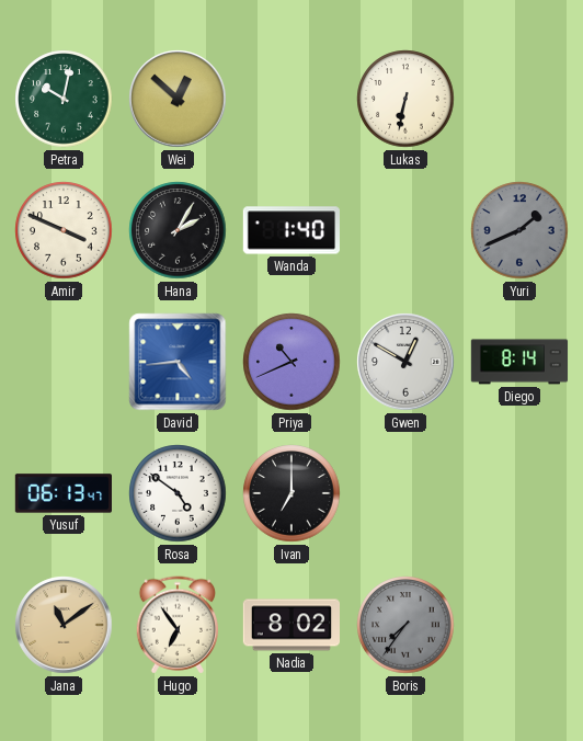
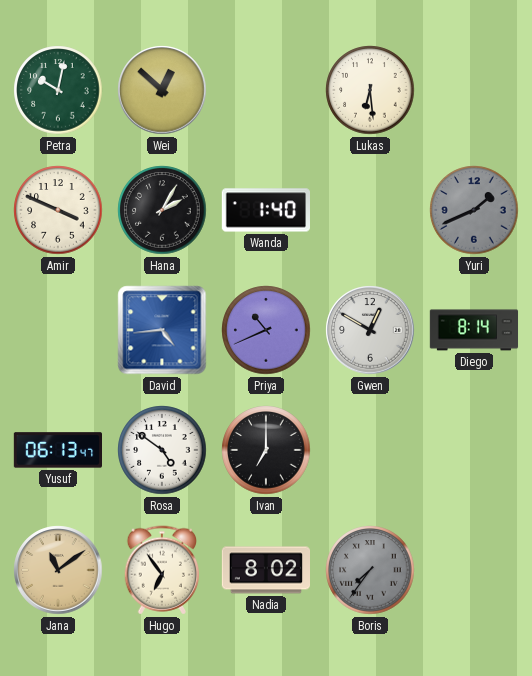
Lukas: 6:32 -> 6:29 (370, 90)
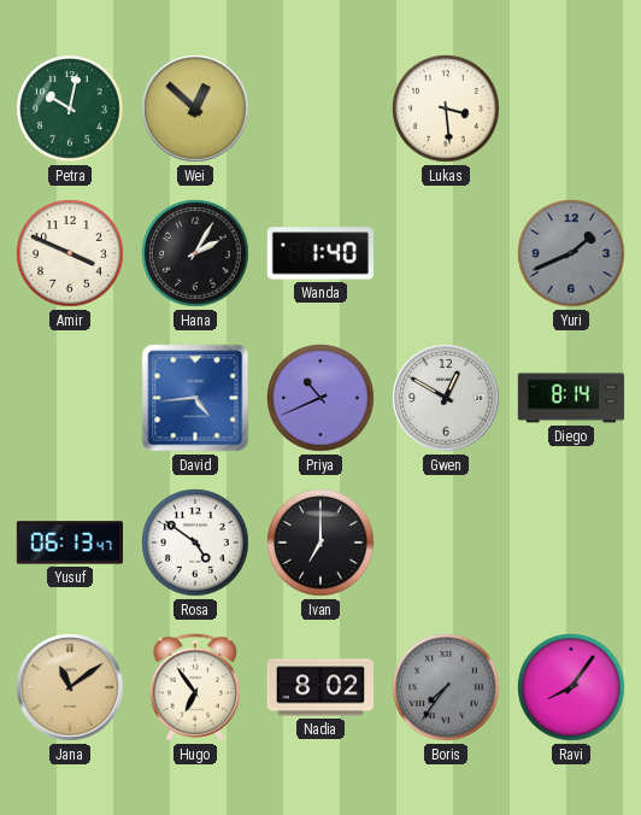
Lukas: 6:29 -> 3:29 (446, 109)
Ravi: none -> 8:06 (571, 687)
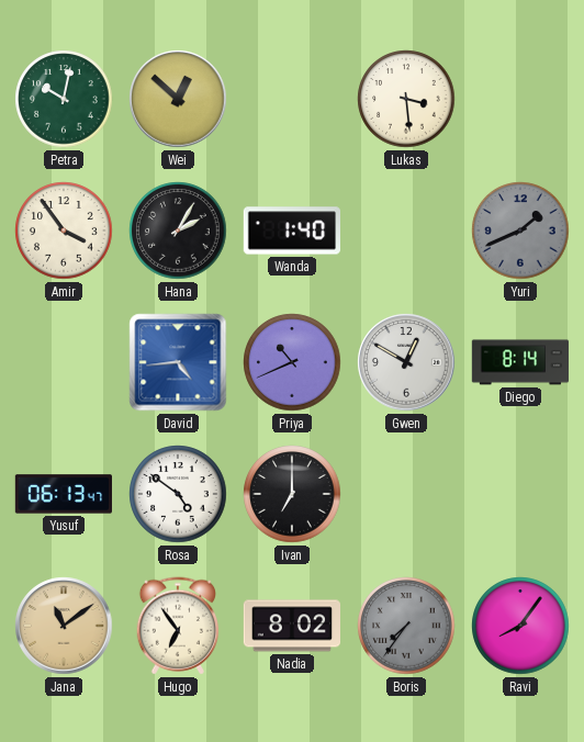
Amir: 3:49 -> 3:54 (64, 231)
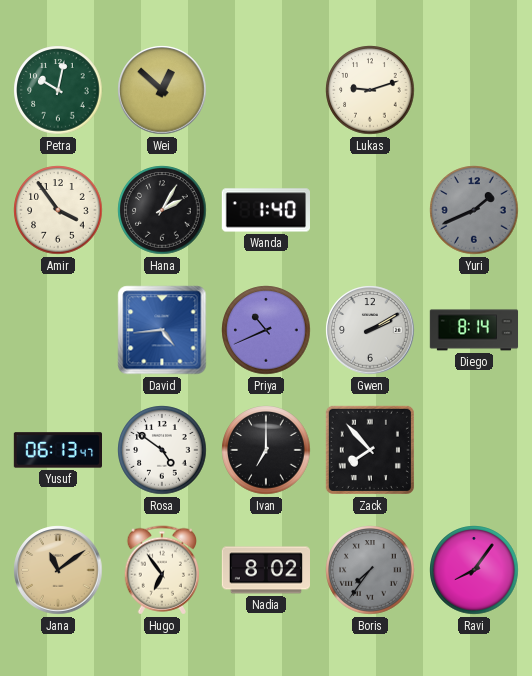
Lukas: 3:29 -> 9:12 (370, 90)
Gwen: 12:50 -> 2:10 (370, 330)
Zack: none -> 7:53 (370, 450)
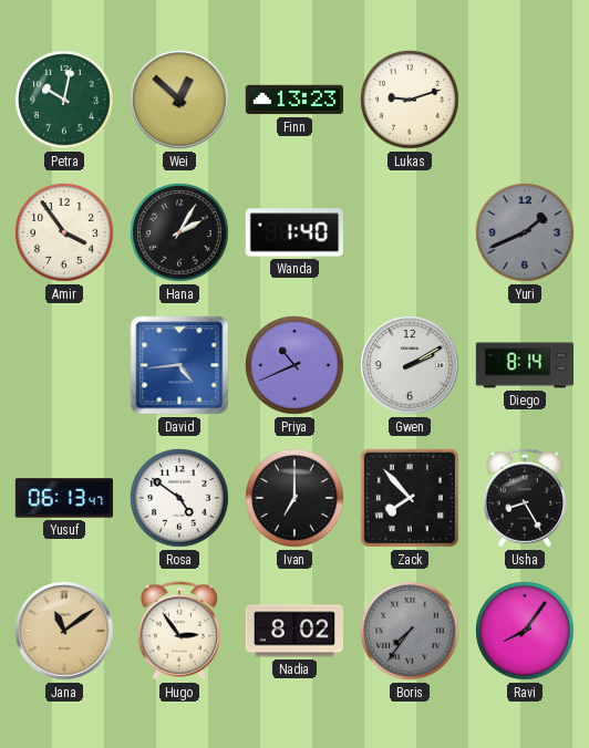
Finn: none -> 13:23 (293, 100)
Usha: none -> 8:25 (524, 498)
Hugo: 6:54 -> 2:54 (178, 631)
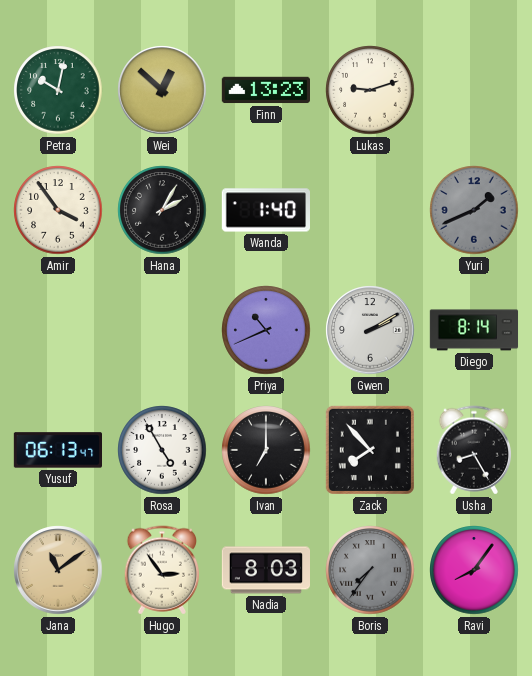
David: 4:44 -> none (179, 365)
Rosa: 4:51 -> 4:55 (162, 450)
Nadia: 8:02 -> 8:03 (265, 570)
